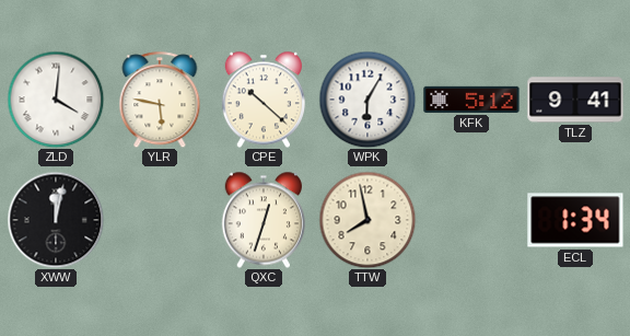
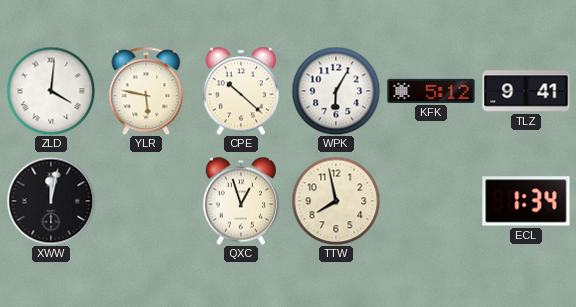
QXC: 12:33 -> 12:57 (240, 201)
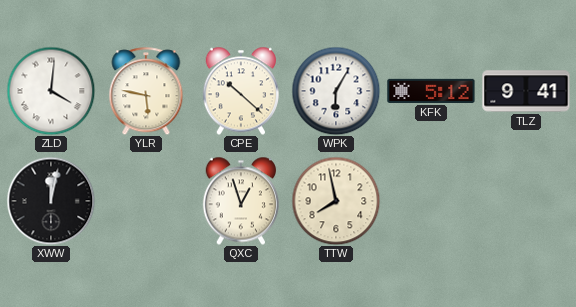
ECL: 1:34 -> none (526, 201)
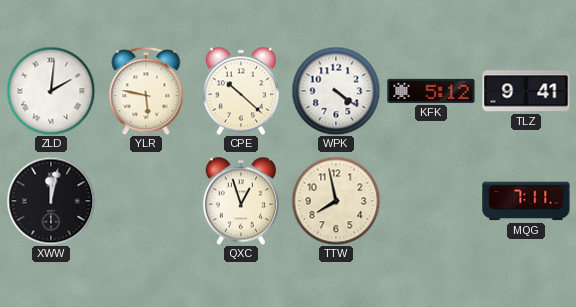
ZLD: 4:01 -> 2:01 (51, 91)
WPK: 6:05 -> 4:21 (336, 91)
MQG: none -> 7:11 (526, 201)
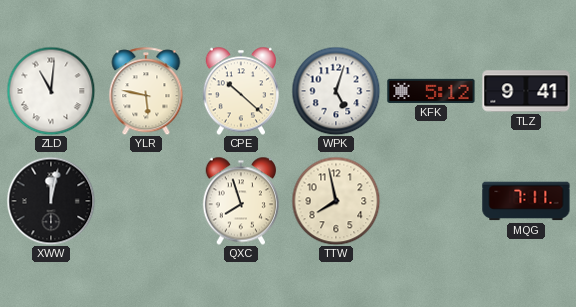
ZLD: 2:01 -> 11:01 (51, 91)
WPK: 4:21 -> 5:03 (336, 91)
QXC: 12:57 -> 7:57 (240, 201)
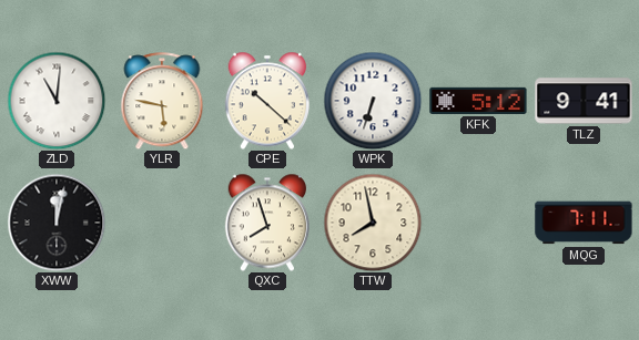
WPK: 5:03 -> 6:33 (373, 101)
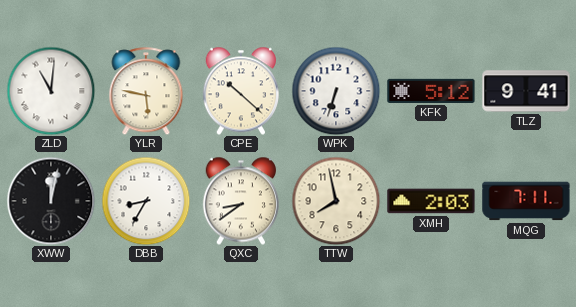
DBB: none -> 8:35 (146, 201)
QXC: 7:57 -> 8:39 (240, 201)
XMH: none -> 2:03 (431, 201)
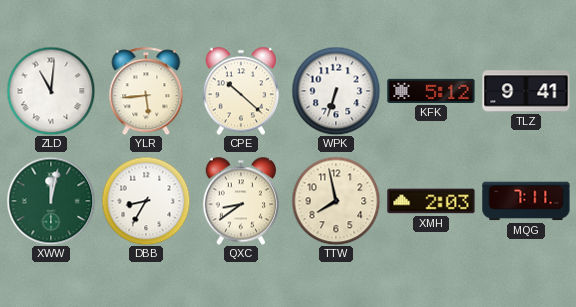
YLR: 5:47 -> 5:44 (146, 91)
XWW dial: black -> green (51, 201)
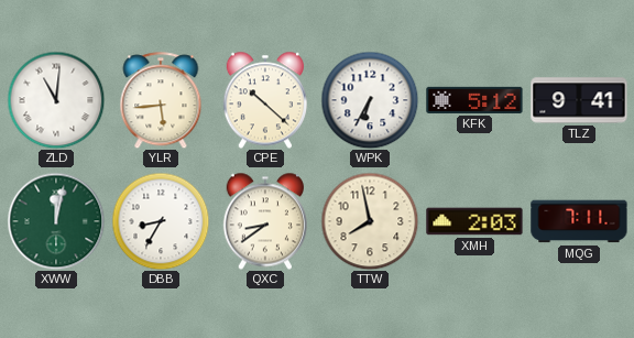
WPK: 6:33 -> 6:35 (370, 100)
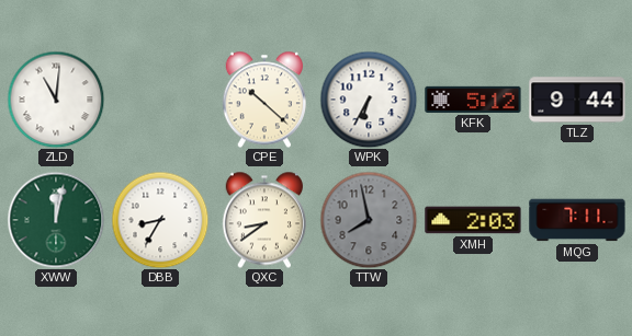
YLR: 5:44 -> none (161, 100)
TLZ: 9:41 -> 9:44 (577, 100)
TTW dial: cream -> grey (369, 220)
